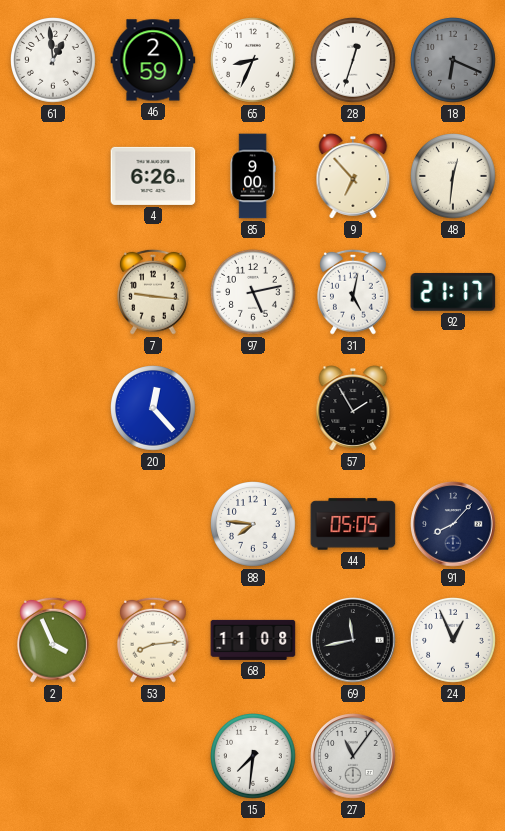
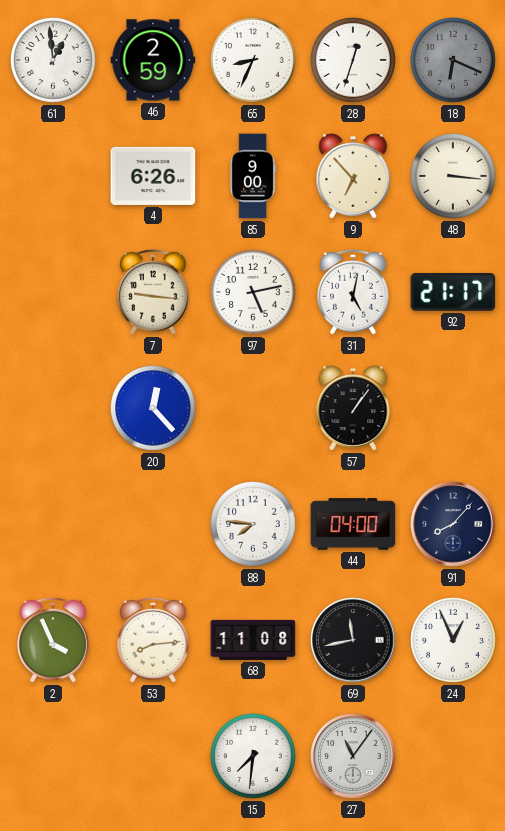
48: 12:31 -> 3:16 (454, 177)
57: 1:55 -> 1:06 (353, 408)
44: 05:05 -> 04:00 (353, 524)
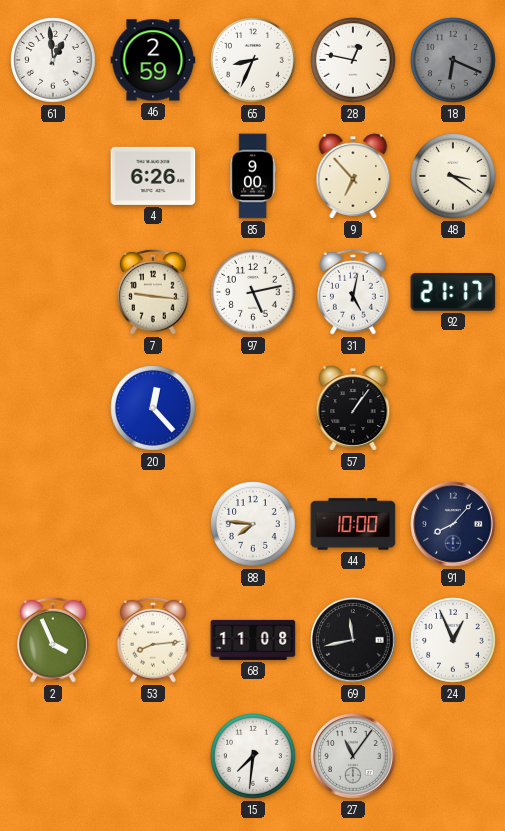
28: 12:33 -> 12:47 (354, 61)
48: 3:16 -> 3:21 (454, 177)
44: 04:00 -> 10:00 (353, 524)
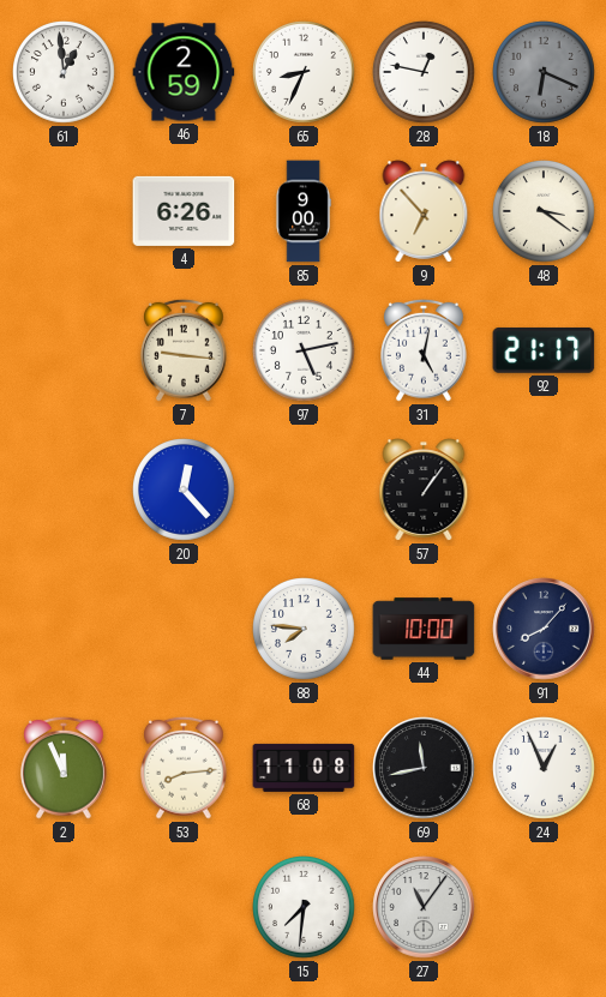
2: 3:56 -> 11:56 (65, 768)
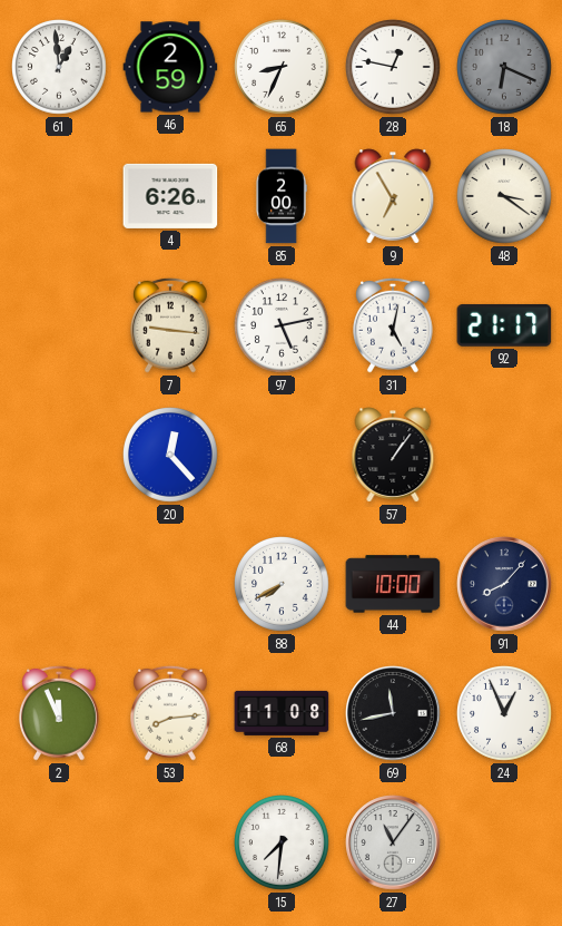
85: 9:00 -> 2:00 (282, 196)
9: 6:53 -> 6:55 (393, 196)
88: 7:46 -> 7:40 (283, 585)
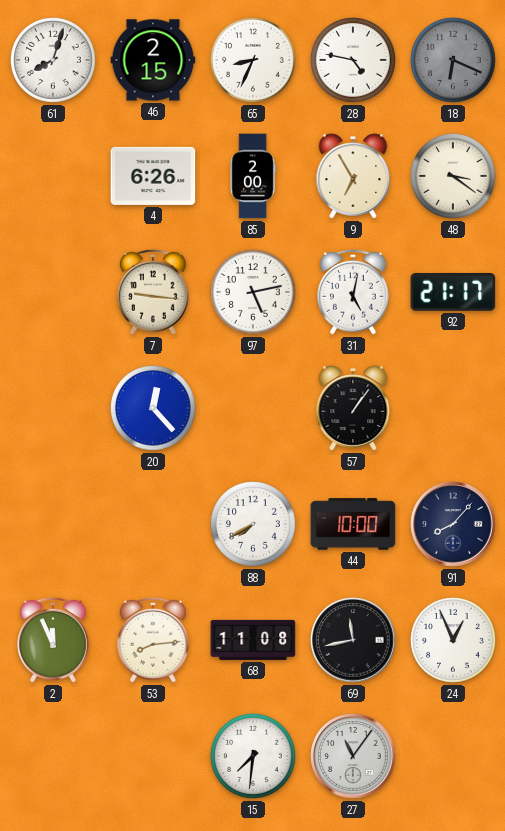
61: 12:59 -> 8:03 (54, 61)
46: 2:59 -> 2:15 (153, 60)
28: 12:47 -> 4:47 (354, 61)
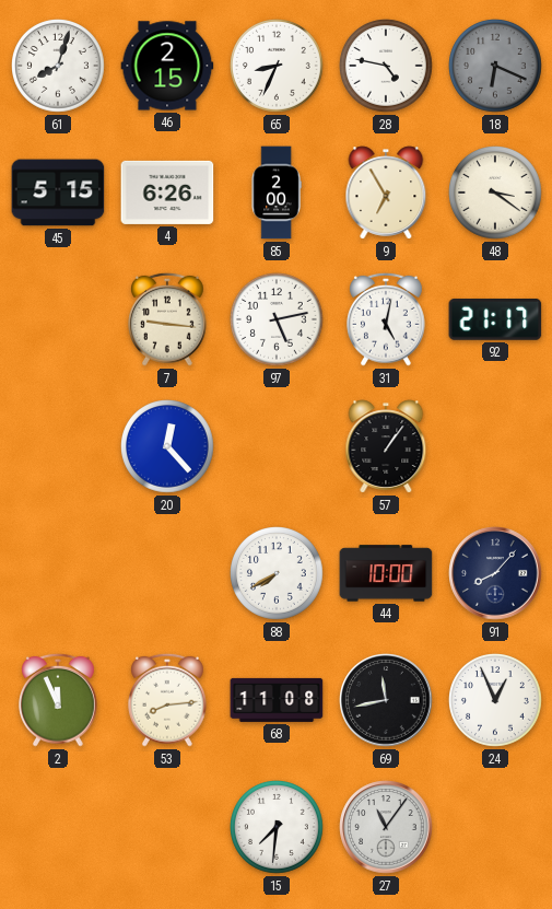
45: none -> 5:15 (58, 193)
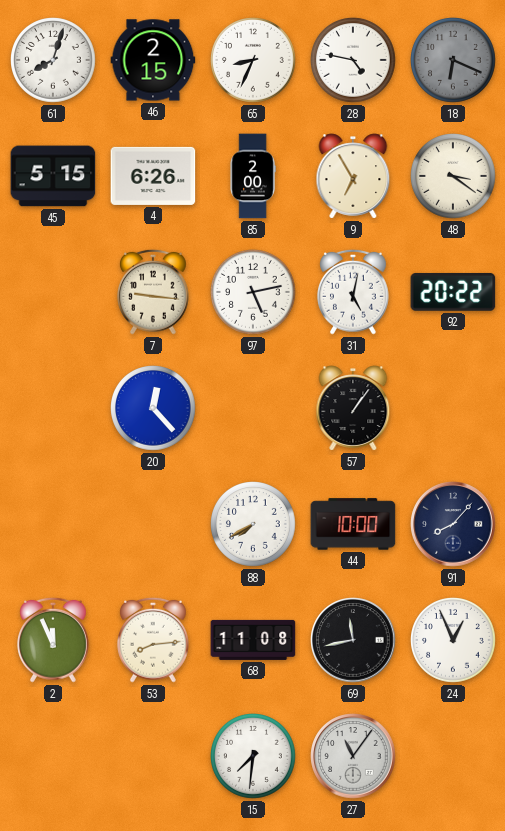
92: 21:17 -> 20:22 (453, 292)
